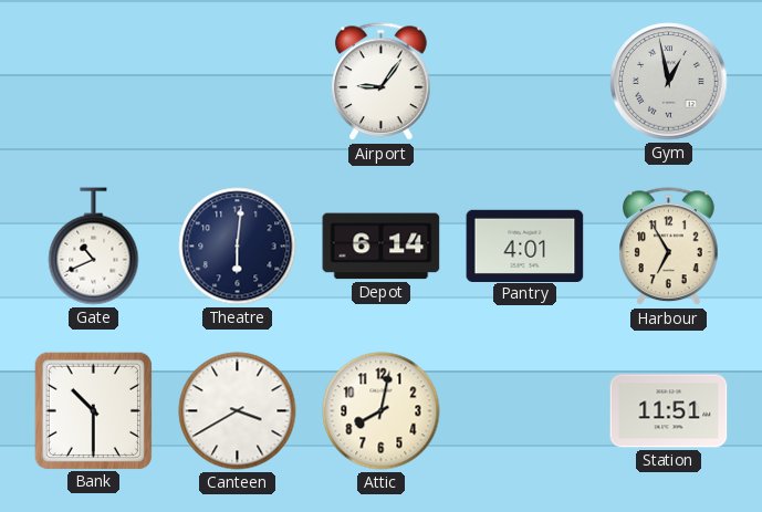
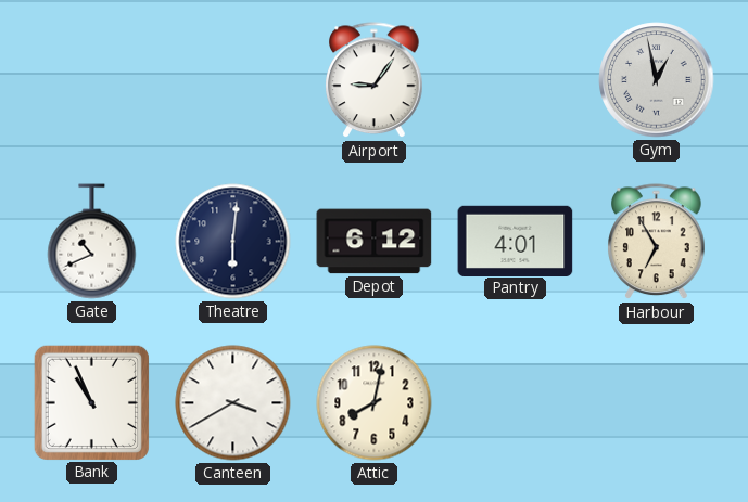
Depot: 6:14 -> 6:12 (375, 242)
Bank: 10:30 -> 10:56 (91, 402)
Station: 11:51 -> none (669, 411)
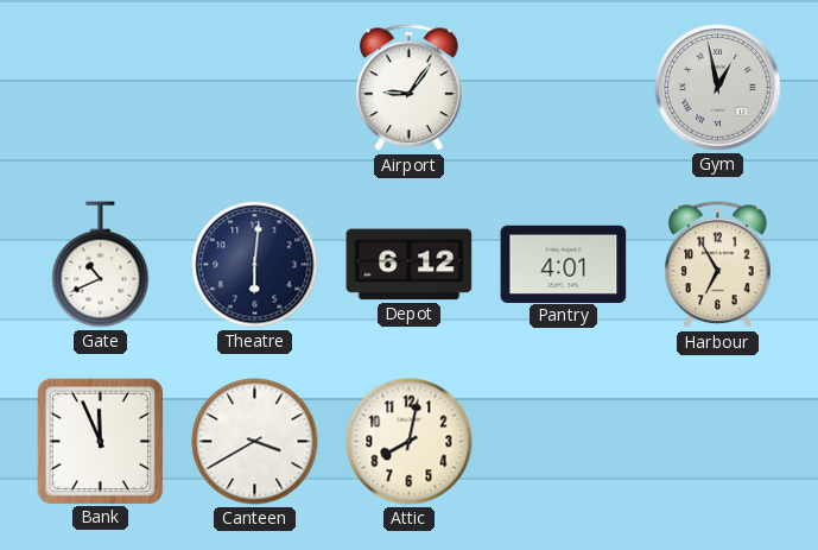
Bank: 10:56 -> 11:56 (100, 441)
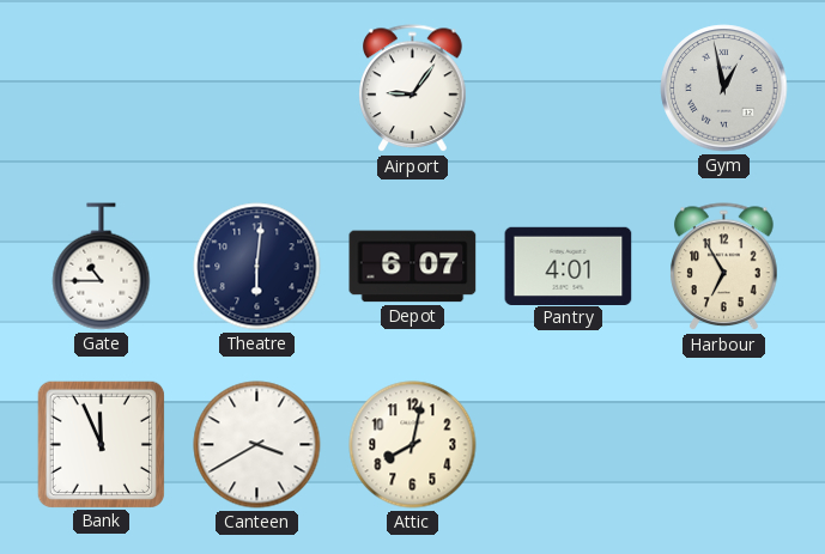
Gate: 10:41 -> 10:45 (102, 267)
Depot: 6:12 -> 6:07 (413, 267)
